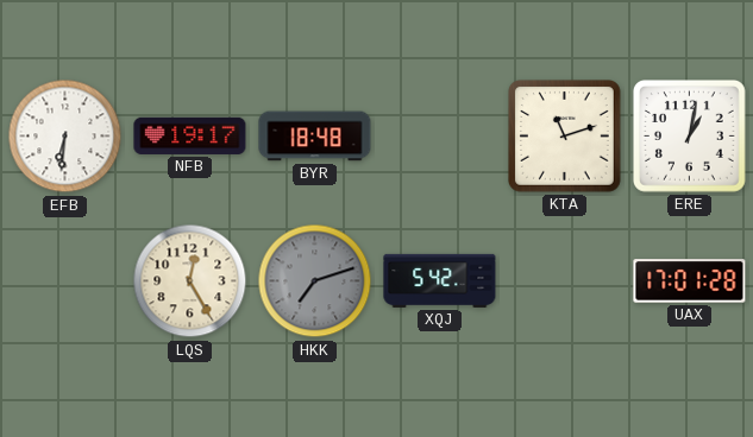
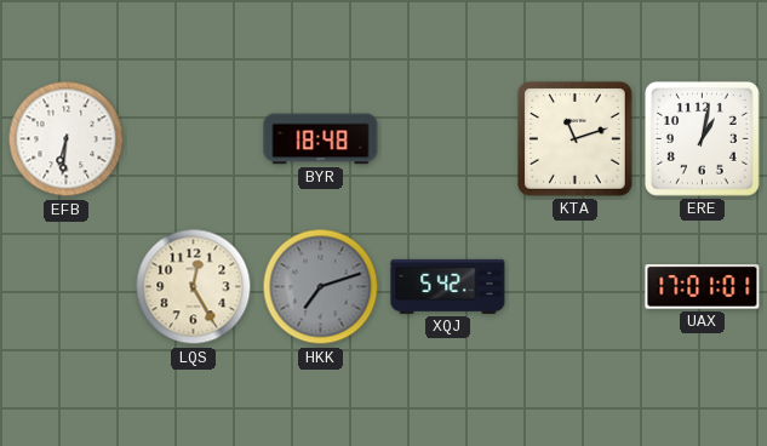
NFB: 19:17 -> none (190, 135)
UAX: 17:01:28 -> 17:01:01 (703, 287)
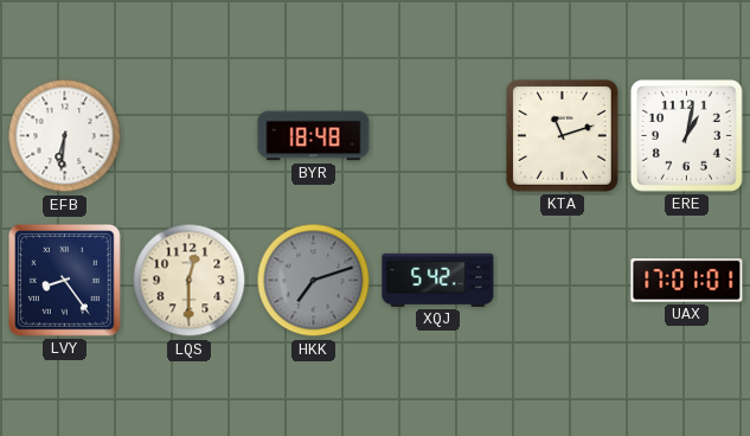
LVY: none -> 8:24 (65, 281)
LQS: 12:25 -> 12:30 (190, 281)
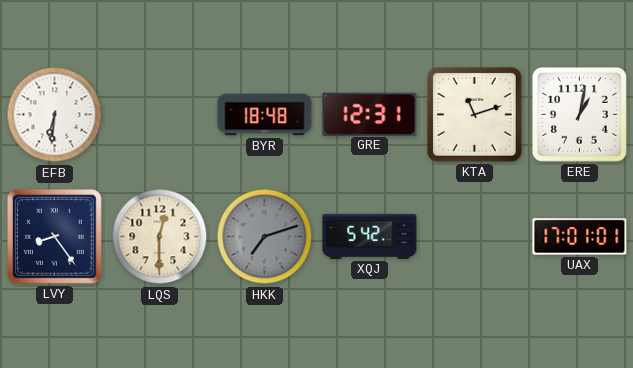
GRE: none -> 12:31 (370, 114)
